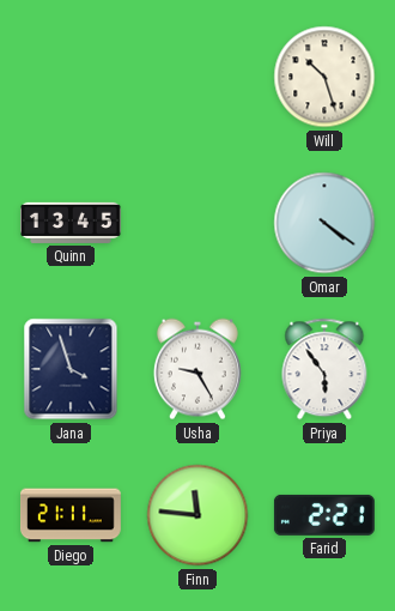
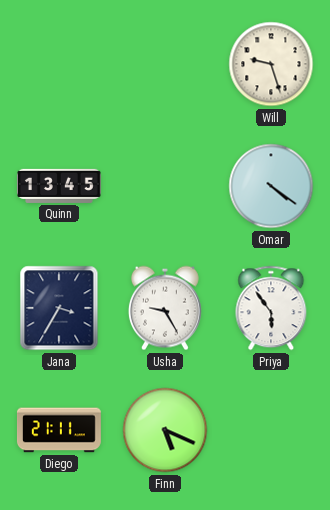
Will: 10:27 -> 9:27 (271, 64)
Jana: 3:57 -> 3:35 (59, 308)
Finn: 11:46 -> 5:19 (165, 430)
Farid: 2:21 -> none (324, 515)
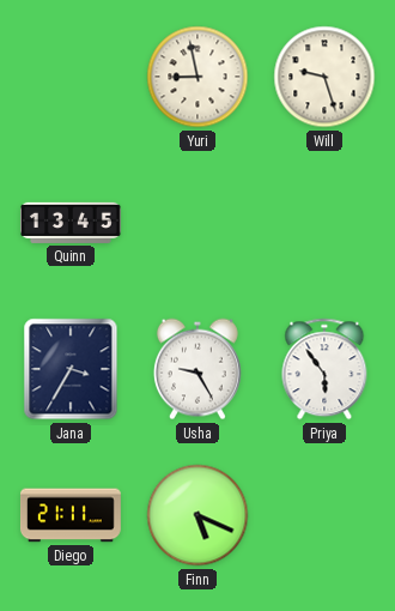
Yuri: none -> 8:58 (197, 77)
Omar: 4:21 -> none (271, 186)
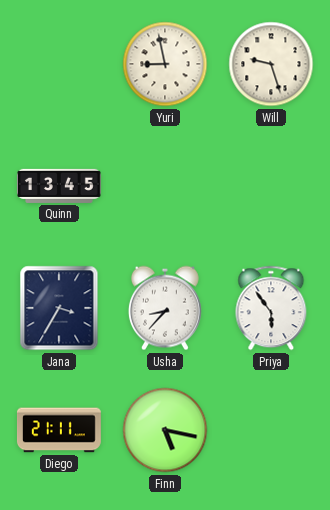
Usha: 9:25 -> 8:37 (165, 308)
Finn: 5:19 -> 5:17 (165, 430)
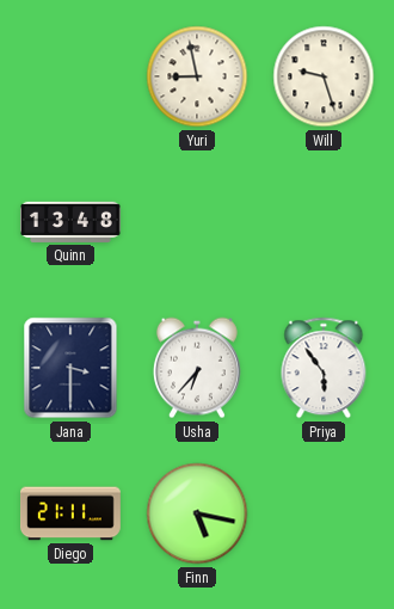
Quinn: 13:45 -> 13:48 (70, 222)
Jana: 3:35 -> 3:30 (70, 368)
Usha: 8:37 -> 6:37 (197, 368)
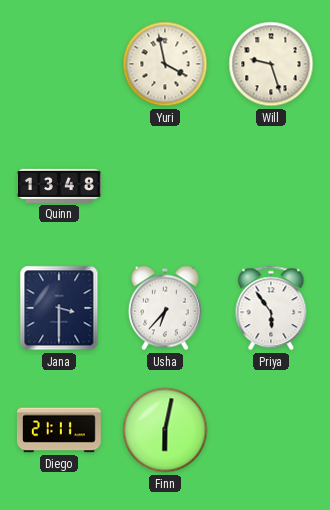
Yuri: 8:58 -> 3:58 (165, 64)
Finn: 5:17 -> 6:02 (165, 430)
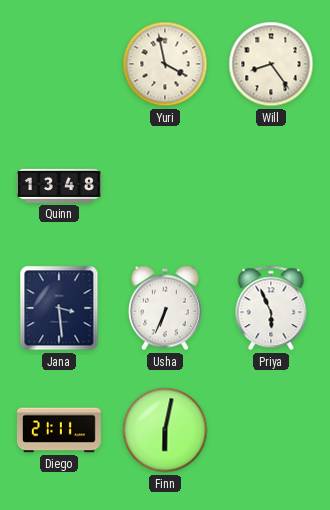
Will: 9:27 -> 8:24 (271, 64)
Jana: 3:30 -> 3:29 (59, 308)
Usha: 6:37 -> 6:34 (165, 308)
Priya: 5:54 -> 5:56 (271, 308)
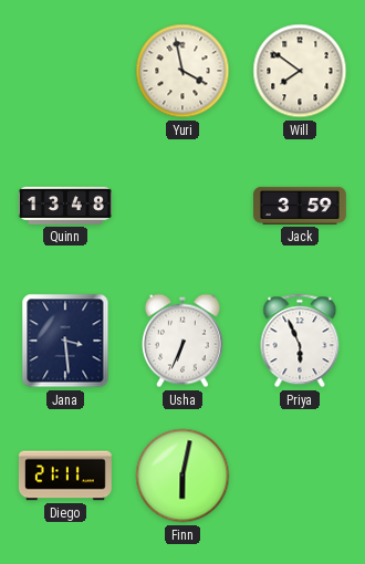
Will: 8:24 -> 7:51 (300, 71)
Jack: none -> 3:59 (300, 206)
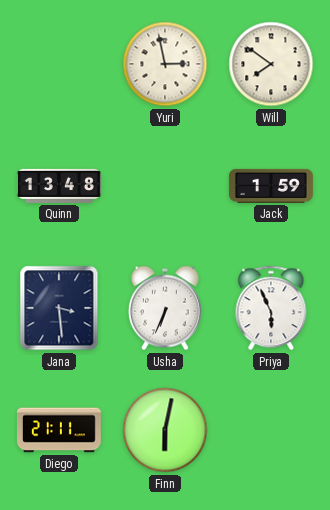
Yuri: 3:58 -> 2:58 (165, 64)
Jack: 3:59 -> 1:59 (271, 186)
